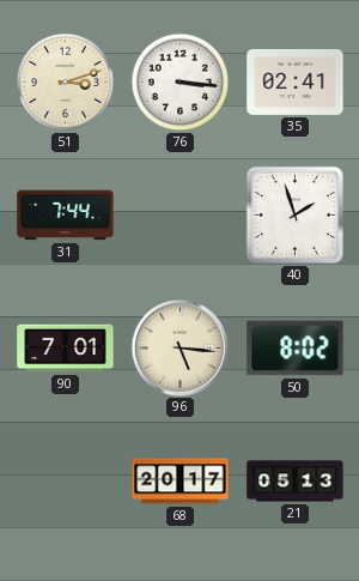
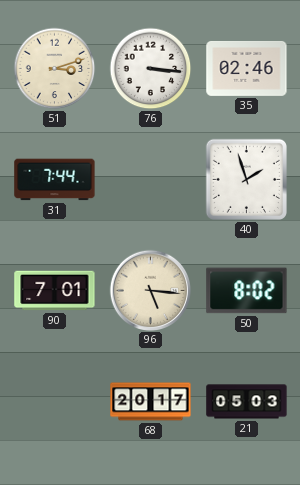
35: 02:41 -> 02:46 (247, 68)
21: 05:13 -> 05:03 (247, 402)
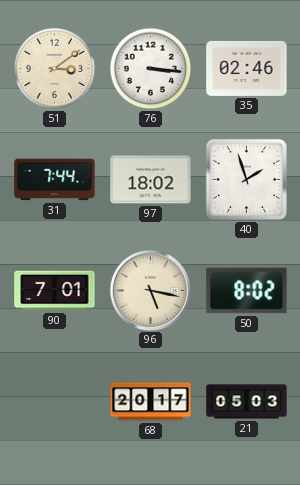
51: 3:12 -> 3:09 (55, 69)
97: none -> 18:02 (151, 180)
96: 5:16 -> 5:17 (150, 290)
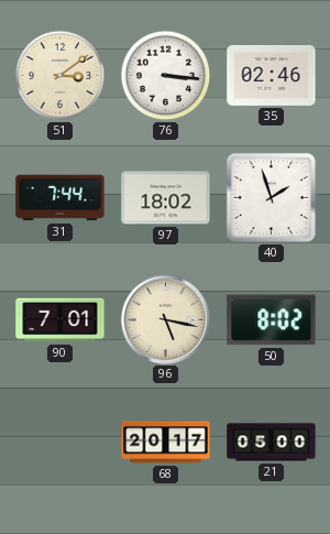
21: 05:03 -> 05:00 (272, 443)
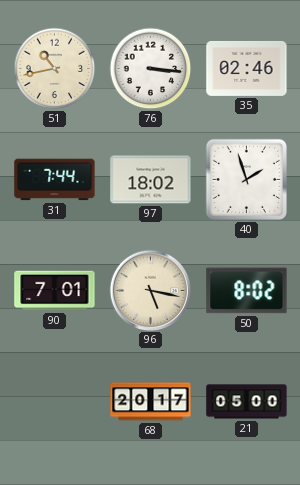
51: 3:09 -> 10:43 (55, 69)
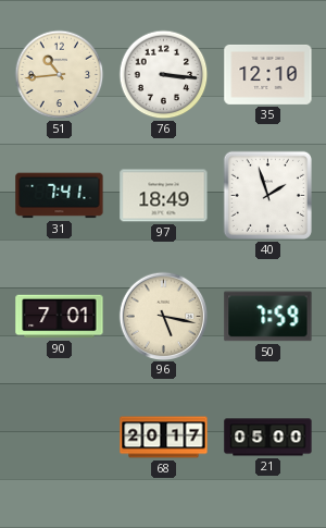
51: 10:43 -> 10:44 (60, 75)
35: 02:46 -> 12:10 (268, 74)
31: 7:44 -> 7:41 (60, 196)
97: 18:02 -> 18:49 (164, 196)
50: 8:02 -> 7:59 (268, 317)
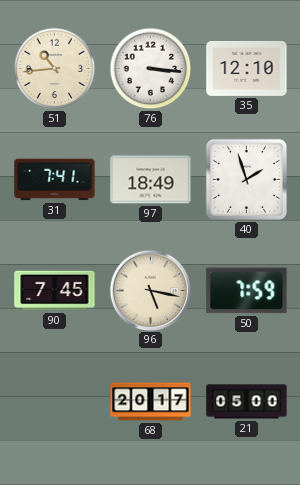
90: 7:01 -> 7:45 (55, 291)
